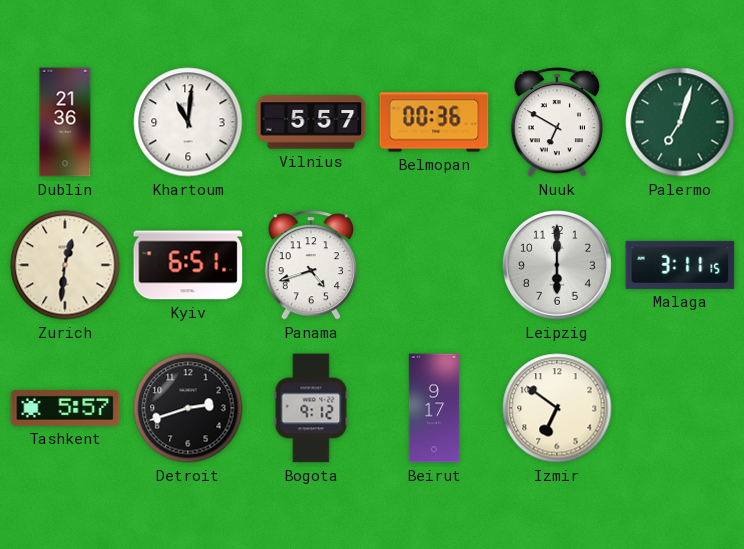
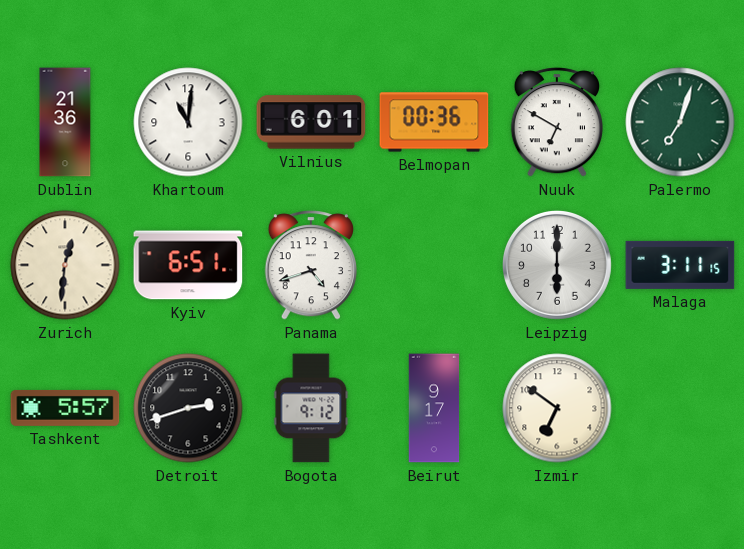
Vilnius: 5:57 -> 6:01 (311, 122)
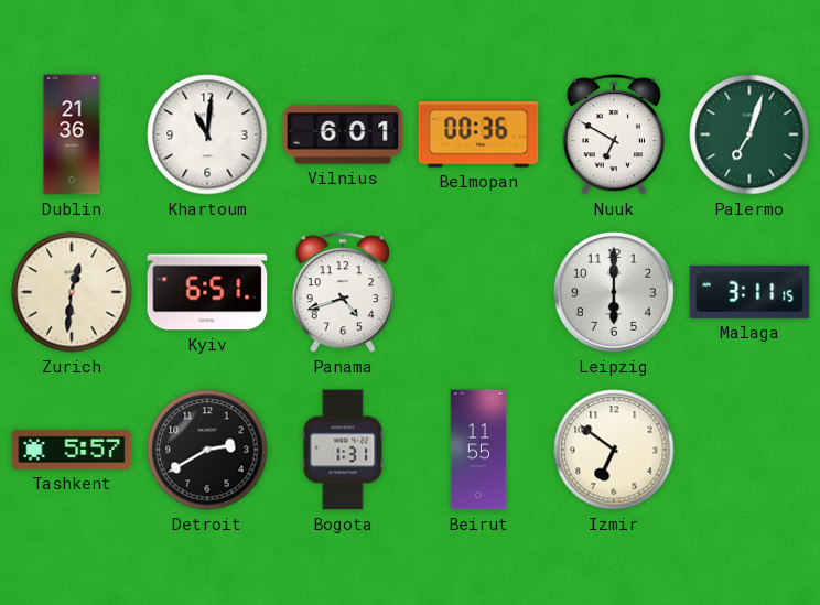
Detroit: 2:42 -> 2:40 (207, 450)
Bogota: 9:12 -> 1:31 (343, 450)
Beirut: 9:17 -> 11:55 (478, 450)
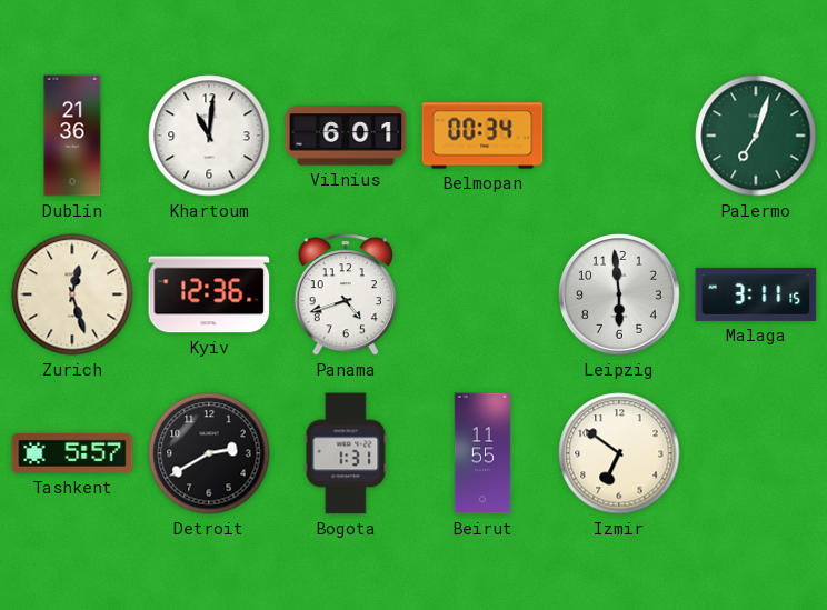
Belmopan: 00:36 -> 00:34 (482, 136)
Nuuk: 6:50 -> none (614, 134)
Zurich: 12:31 -> 12:27 (72, 294)
Kyiv: 6:51 -> 12:36 (209, 294)
Leipzig: 6:00 -> 5:59 (619, 294)
